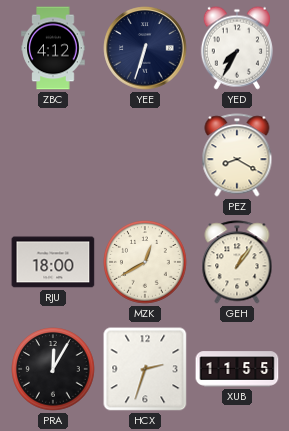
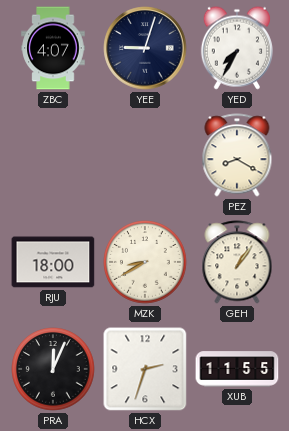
ZBC: 4:12 -> 4:07 (53, 48)
YEE: 6:33 -> 9:03 (145, 48)
MZK: 12:40 -> 8:40 (145, 262)
PRA: 12:05 -> 12:04 (53, 369)
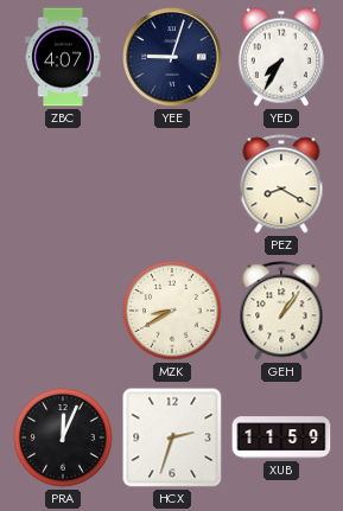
RJU: 18:00 -> none (53, 262)
XUB: 11:55 -> 11:59 (281, 437)
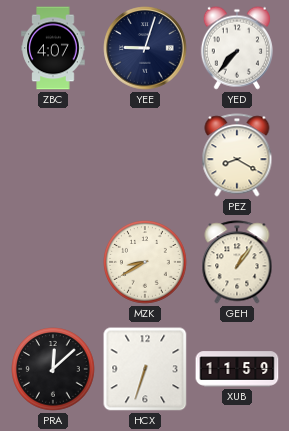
YED: 7:35 -> 7:37 (237, 48)
PRA: 12:04 -> 12:08 (53, 369)
HCX: 2:33 -> 6:33 (145, 369)
